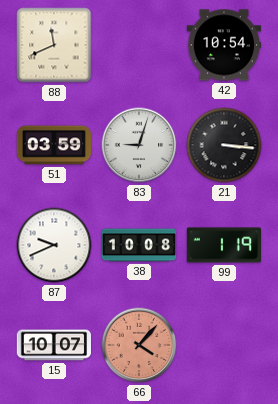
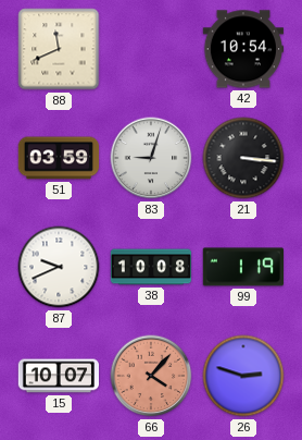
26: none -> 2:48 (243, 376)
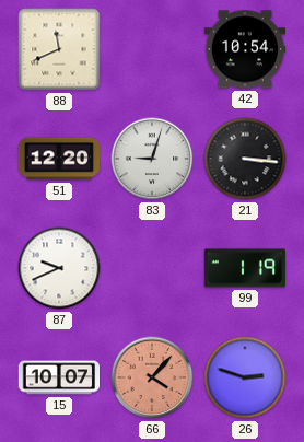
51: 03:59 -> 12:20 (58, 159)
38: 10:08 -> none (151, 267)
